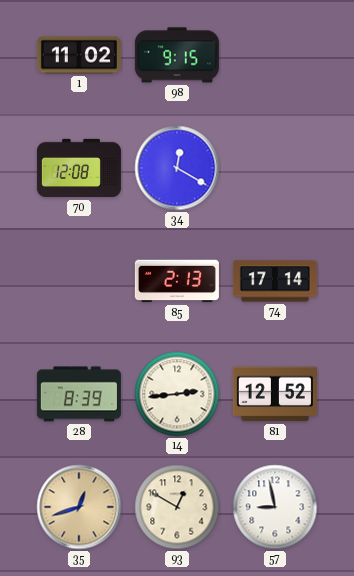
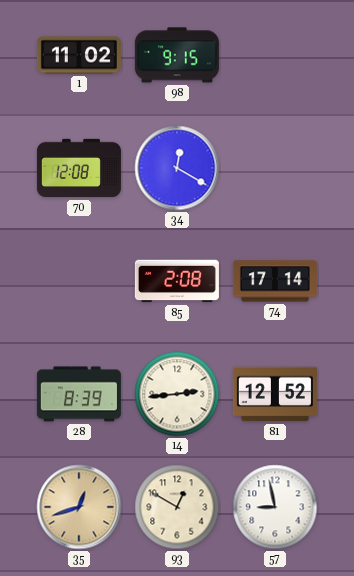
85: 2:13 -> 2:08 (177, 281)
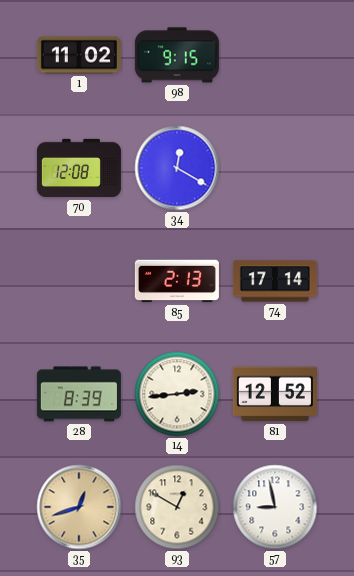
85: 2:08 -> 2:13 (177, 281)
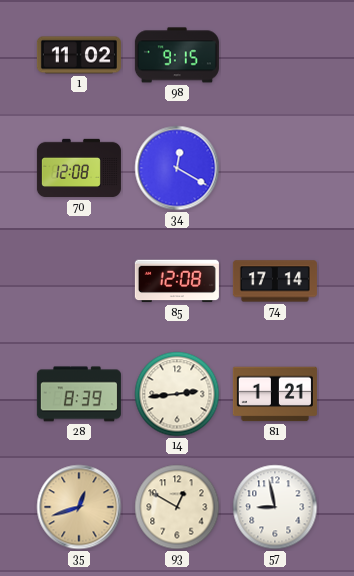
85: 2:13 -> 12:08 (177, 281)
81: 12:52 -> 1:21 (275, 394)
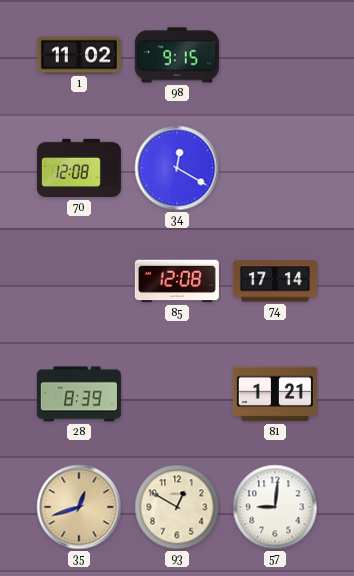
14: 2:44 -> none (177, 394)
57: 8:58 -> 9:01 (275, 507)
